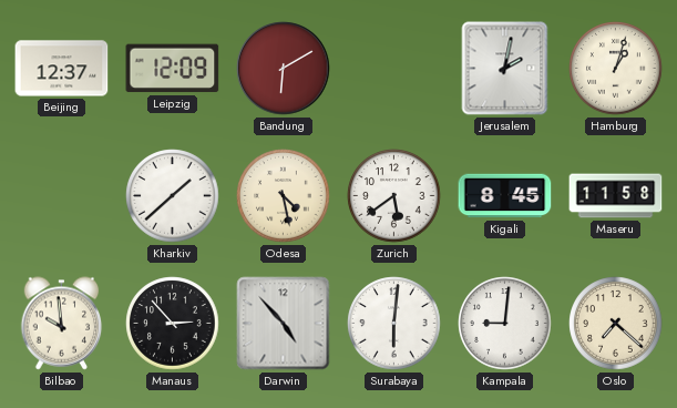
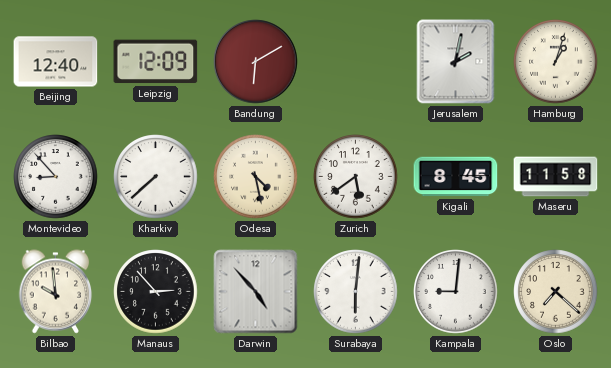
Beijing: 12:37 -> 12:40 (56, 62)
Montevideo: none -> 8:53 (56, 177)
Kharkiv: 1:38 -> 7:38 (156, 177)
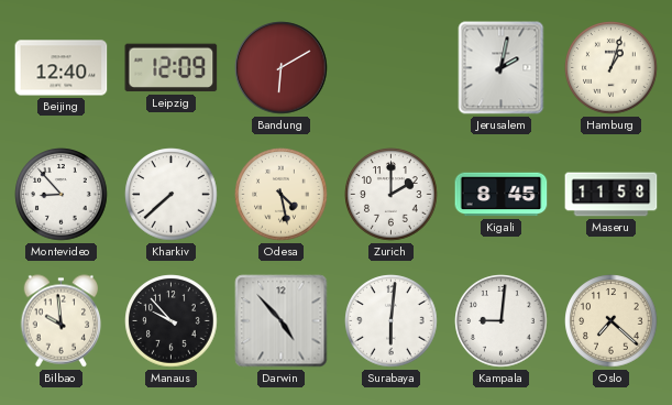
Zurich: 5:39 -> 2:00 (392, 195)
Manaus: 2:53 -> 9:53 (172, 321)
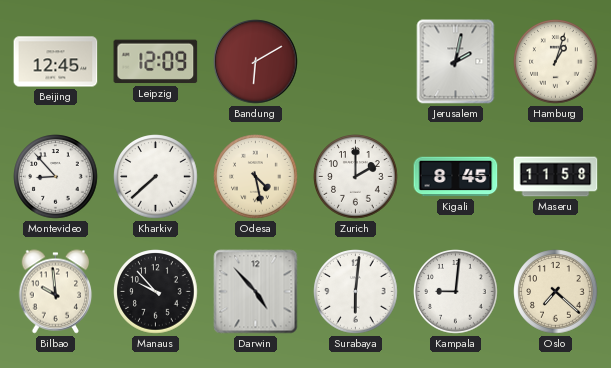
Beijing: 12:40 -> 12:45 (56, 62)
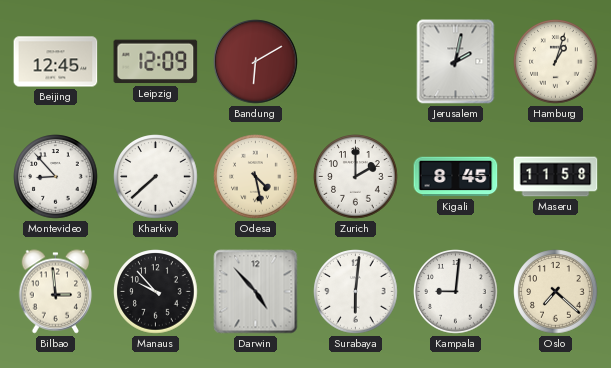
Bilbao: 9:59 -> 2:59 (56, 292)
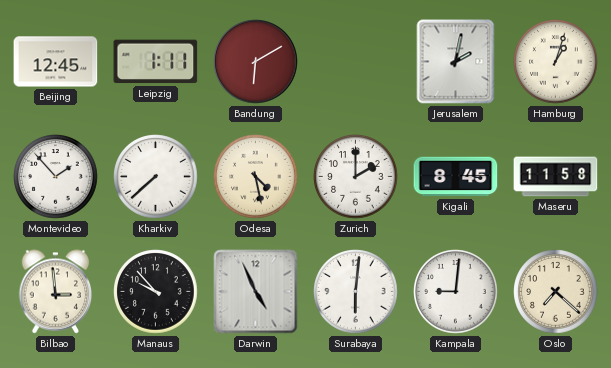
Leipzig: 12:09 -> 1:11 (156, 62)
Montevideo: 8:53 -> 1:53 (56, 177)
Darwin: 4:53 -> 4:56 (256, 292)
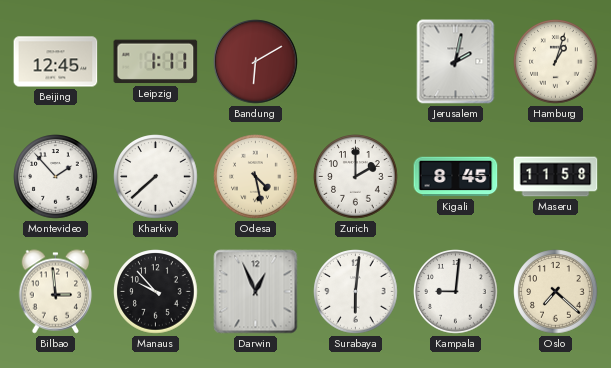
Darwin: 4:56 -> 12:56 (256, 292)
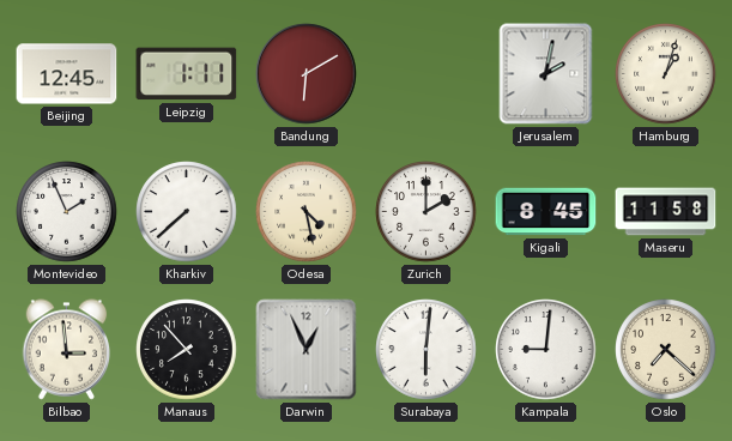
Montevideo: 1:53 -> 1:56 (67, 212)
Manaus: 9:53 -> 7:53 (187, 350)
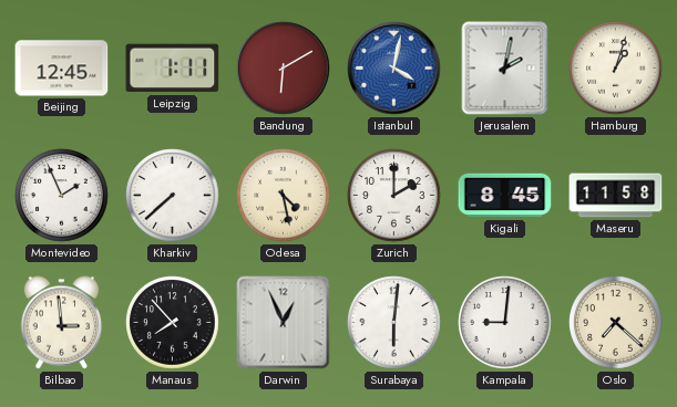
Istanbul: none -> 4:02 (394, 69)
